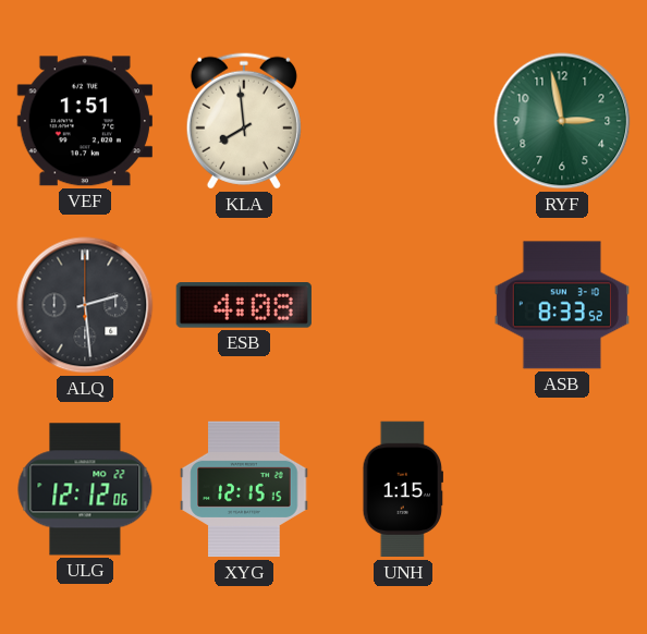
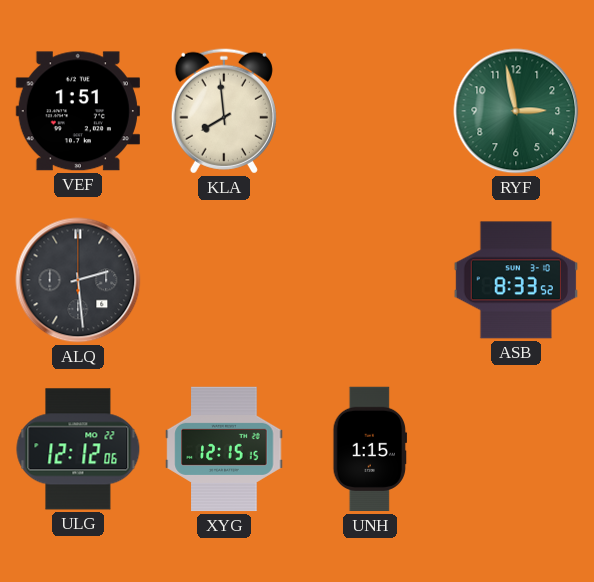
ESB: 4:08 -> none (244, 306)
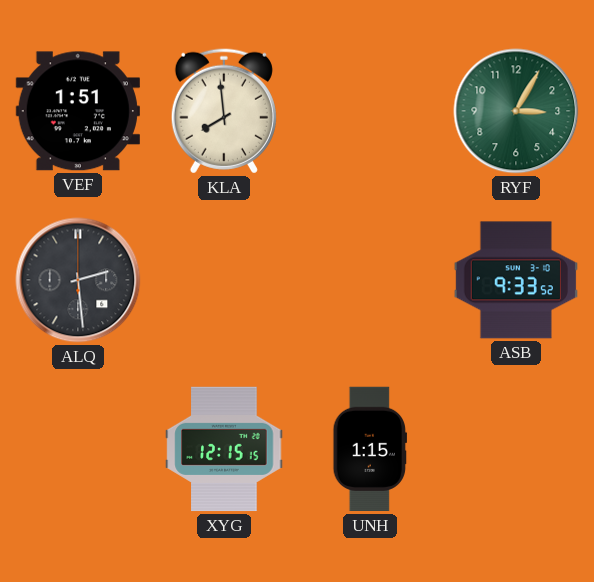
RYF: 2:58 -> 3:05 (516, 111)
ASB: 8:33 -> 9:33 (515, 280)
ULG: 12:12 -> none (78, 449)
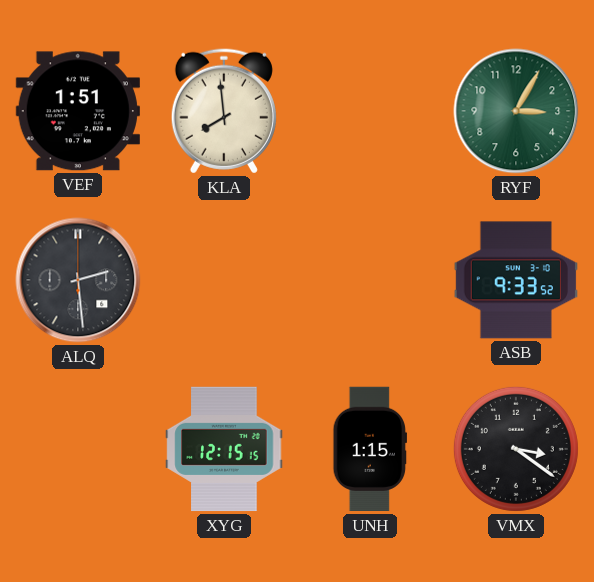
VMX: none -> 3:21 (516, 449)
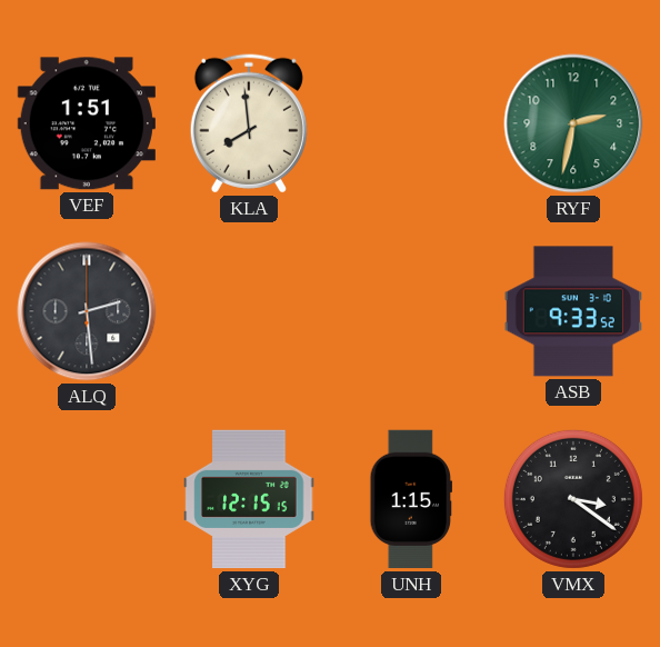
RYF: 3:05 -> 2:32 (573, 123)
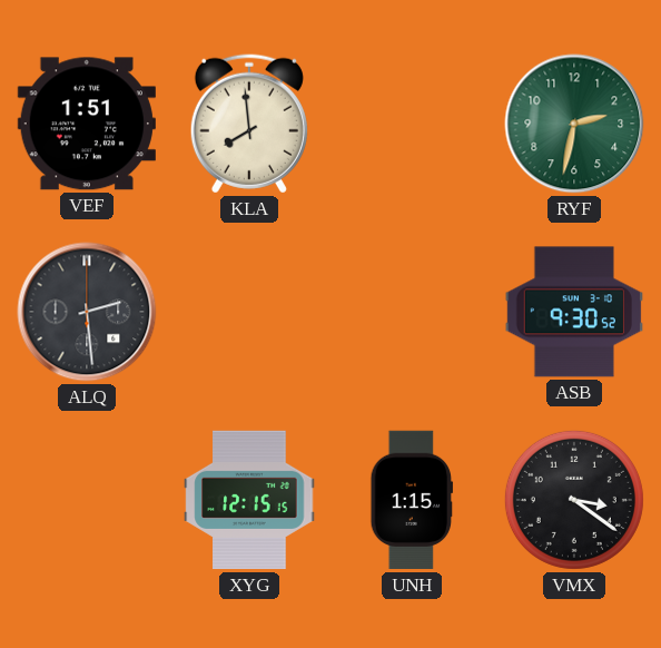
ASB: 9:33 -> 9:30 (573, 312)
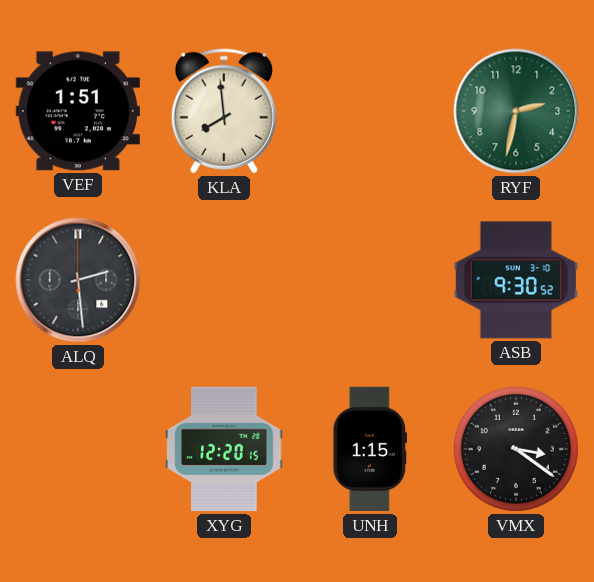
XYG: 12:15 -> 12:20 (224, 449)
